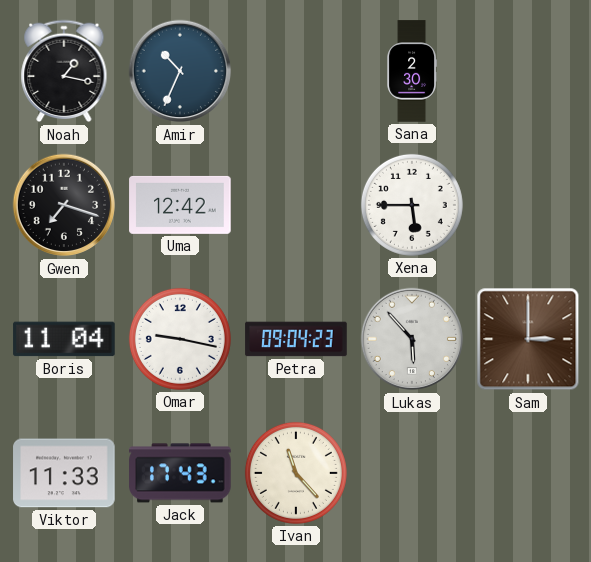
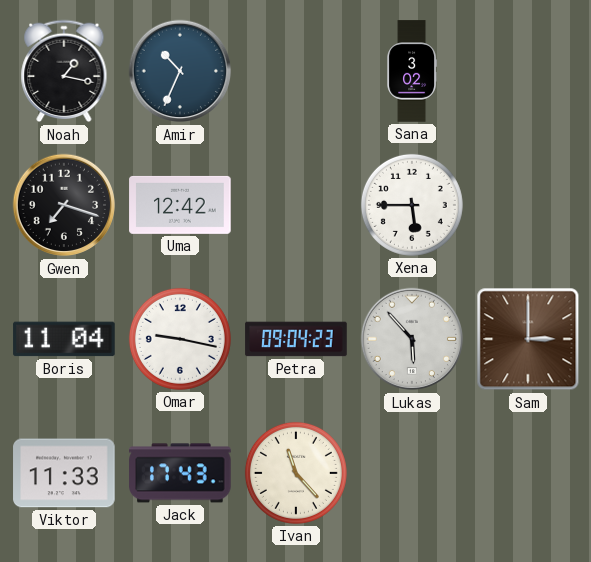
Sana: 2:30 -> 3:02 (411, 71)
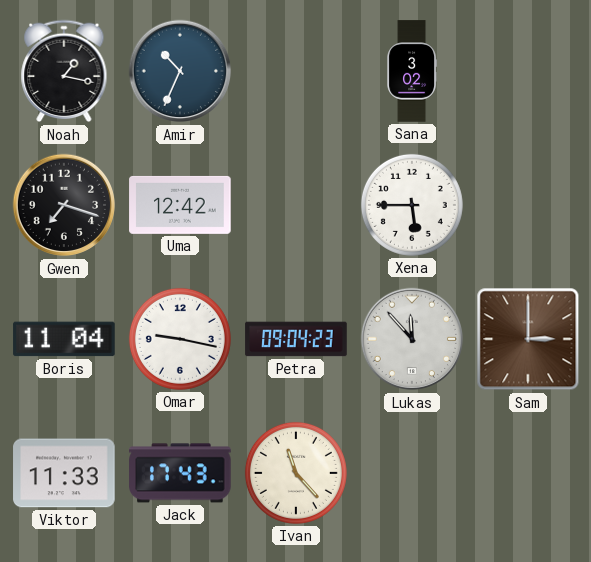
Lukas: 5:53 -> 11:53 (412, 339)
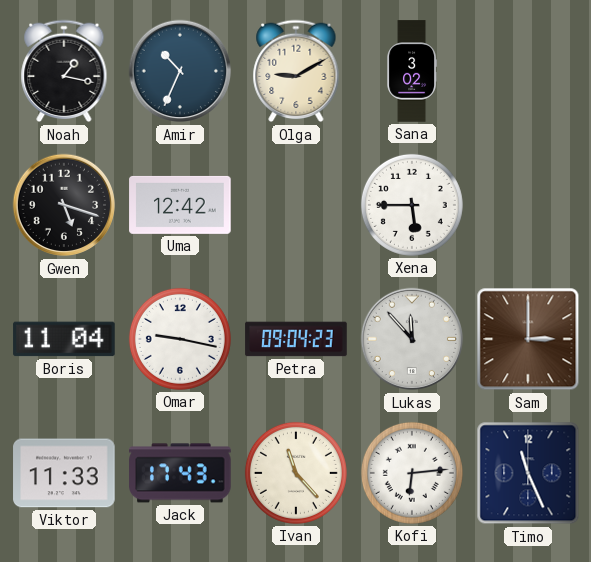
Olga: none -> 9:10 (296, 71)
Gwen: 7:18 -> 5:18 (64, 205)
Kofi: none -> 6:14 (412, 473)
Timo: none -> 11:26 (528, 473)
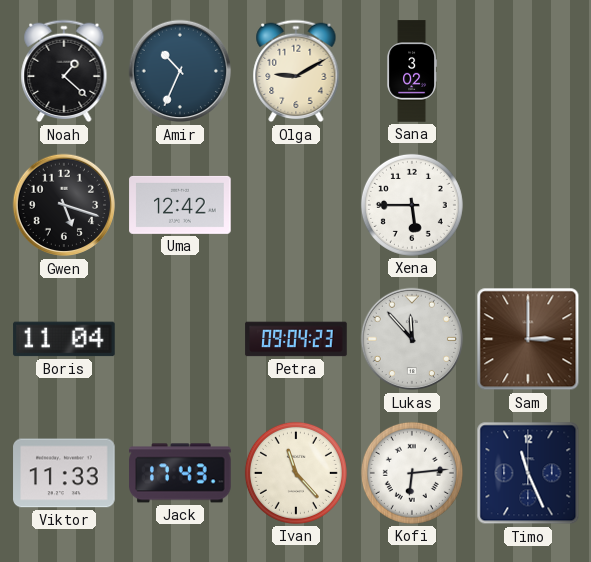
Noah: 1:17 -> 1:22 (64, 71)
Omar: 9:17 -> none (180, 339)
